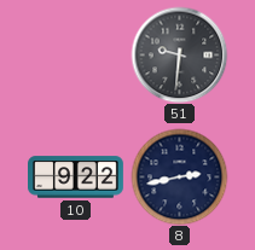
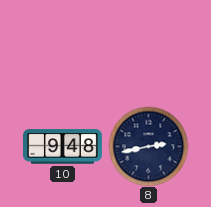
51: 9:31 -> none (179, 54)
10: 9:22 -> 9:48 (63, 147)
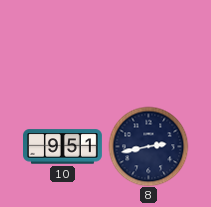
10: 9:48 -> 9:51 (63, 147)
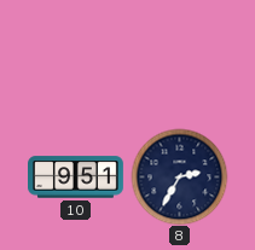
8: 2:43 -> 2:35 (179, 176)
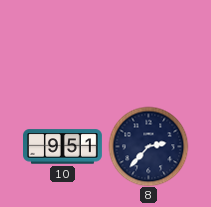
8: 2:35 -> 2:37 (148, 146)
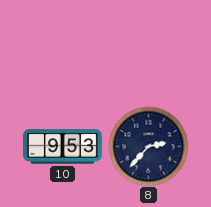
10: 9:51 -> 9:53 (63, 147)
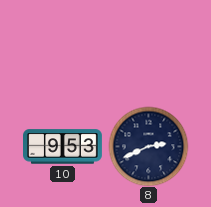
8: 2:37 -> 2:41 (148, 146)
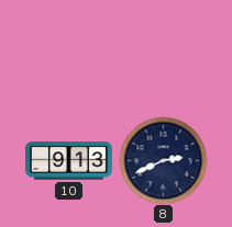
10: 9:53 -> 9:13 (69, 161)
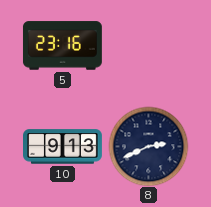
5: none -> 23:16 (62, 46)
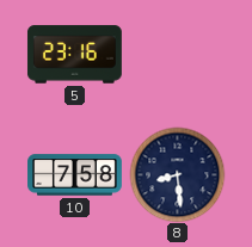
10: 9:13 -> 7:58 (75, 175)
8: 2:41 -> 8:29 (177, 174)
